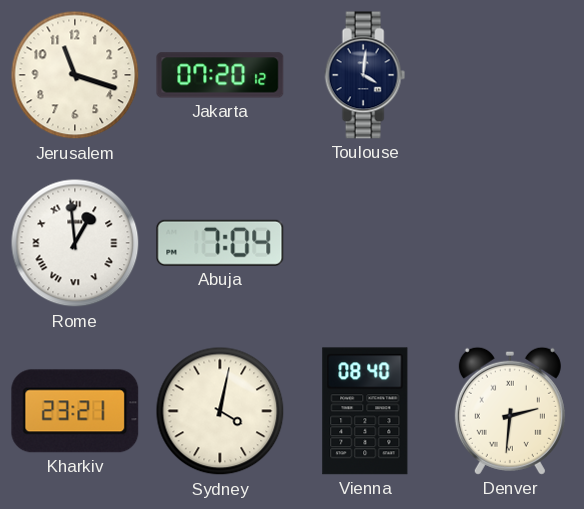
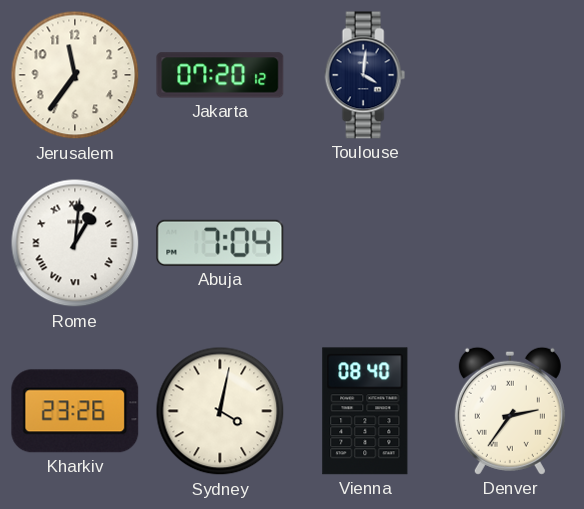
Jerusalem: 11:18 -> 11:36 (75, 75)
Rome: 12:59 -> 1:01 (75, 243)
Kharkiv: 23:21 -> 23:26 (75, 411)
Denver: 2:31 -> 2:36 (510, 411)
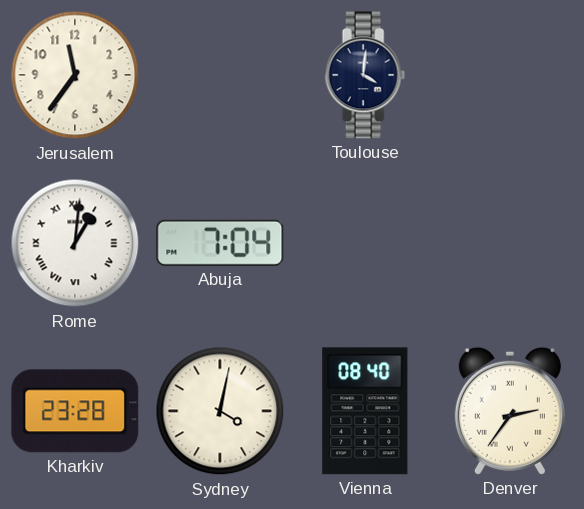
Jakarta: 07:20 -> none (220, 75)
Kharkiv: 23:26 -> 23:28 (75, 411)
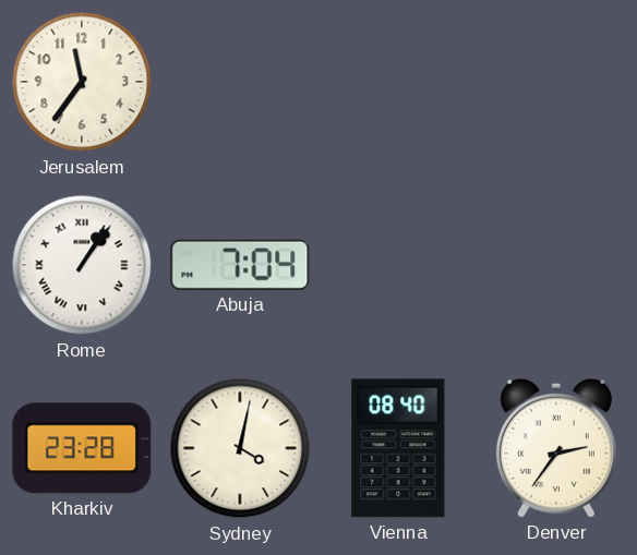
Toulouse: 4:01 -> none (365, 75)
Rome: 1:01 -> 1:06 (82, 265)
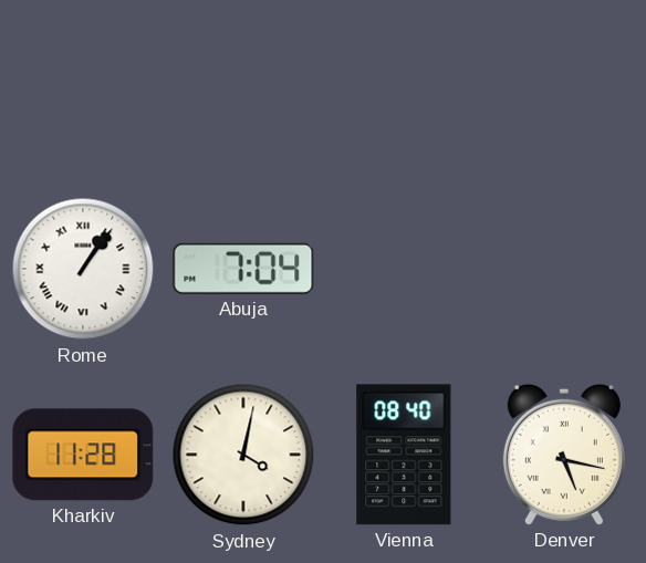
Jerusalem: 11:36 -> none (82, 82)
Kharkiv: 23:28 -> 11:28 (83, 455)
Denver: 2:36 -> 5:17 (564, 455)
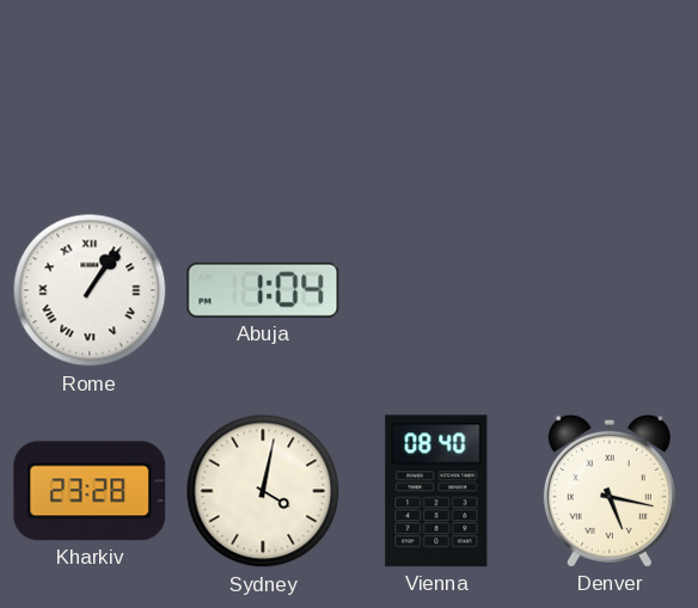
Abuja: 7:04 -> 1:04 (263, 290)
Kharkiv: 11:28 -> 23:28 (90, 491)
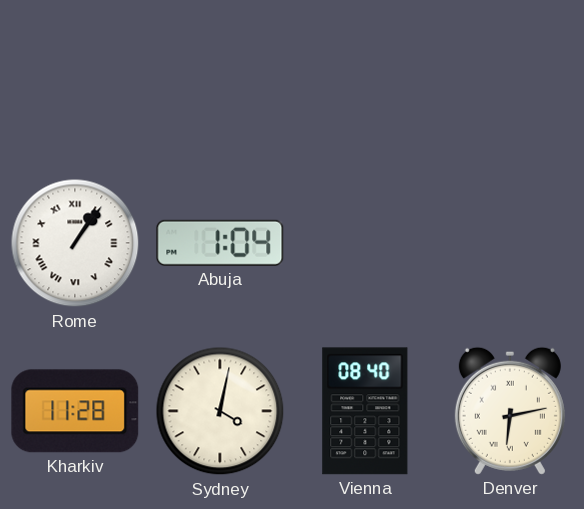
Kharkiv: 23:28 -> 11:28 (75, 411)
Denver: 5:17 -> 6:13 (510, 411)
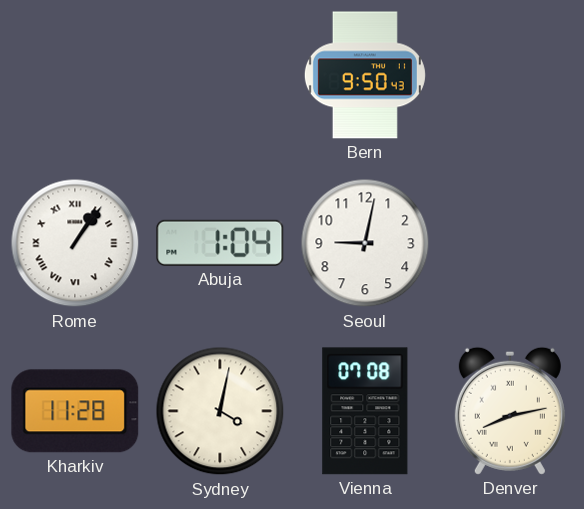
Bern: none -> 9:50 (365, 75)
Seoul: none -> 9:02 (365, 243)
Vienna: 08:40 -> 07:08 (365, 411)
Denver: 6:13 -> 8:13 (510, 411)
